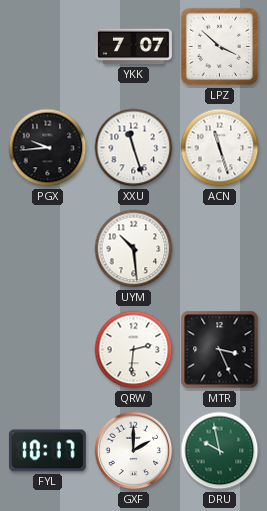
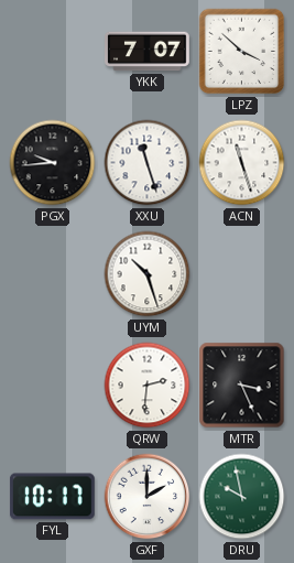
UYM: 10:29 -> 10:27 (148, 274)
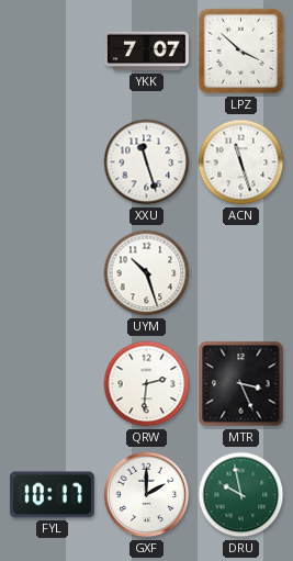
PGX: 9:44 -> none (53, 163)
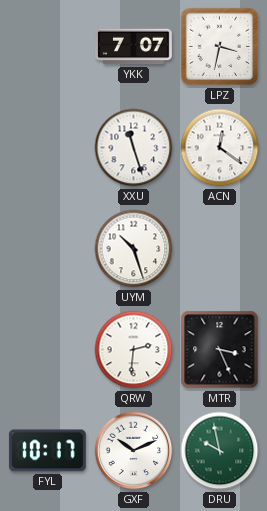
LPZ: 3:52 -> 3:32 (220, 47)
ACN: 11:27 -> 12:21 (220, 148)
GXF: 2:00 -> 10:11 (134, 451)
